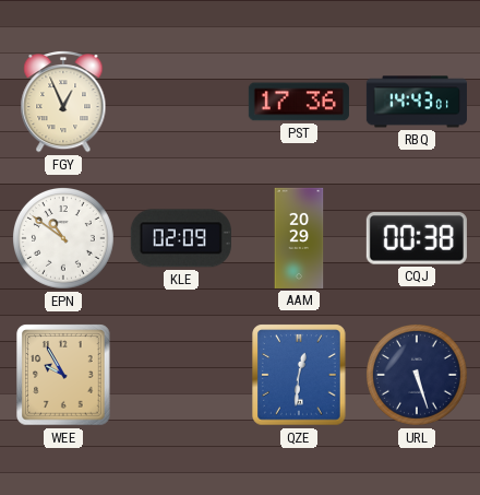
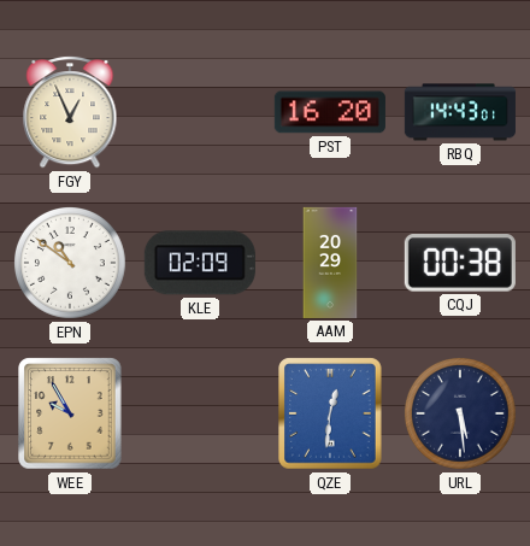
PST: 17:36 -> 16:20 (330, 112)
URL: 5:27 -> 5:29 (461, 415)
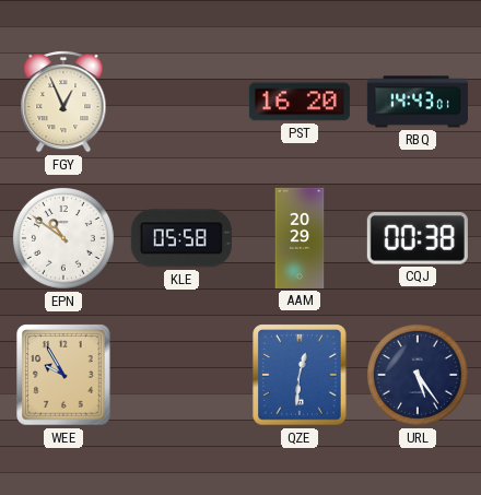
KLE: 02:09 -> 05:58 (181, 238)
URL: 5:29 -> 5:24 (419, 376)
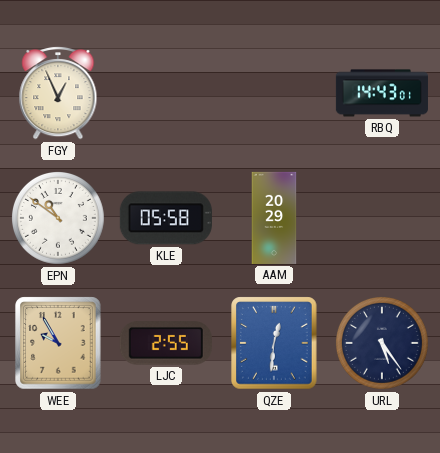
PST: 16:20 -> none (300, 102)
CQJ: 00:38 -> none (418, 239)
LJC: none -> 2:55 (166, 343)
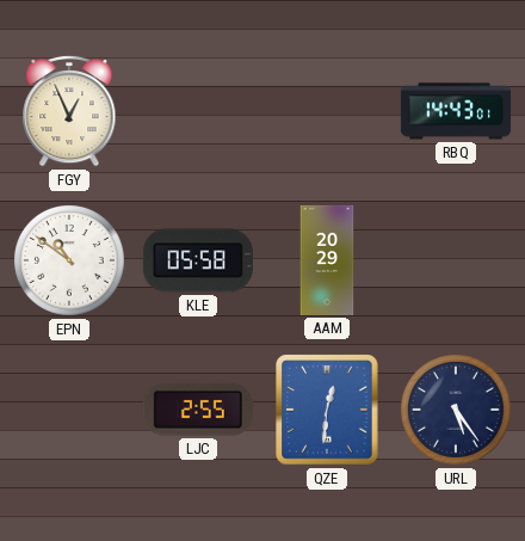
WEE: 9:55 -> none (58, 343)
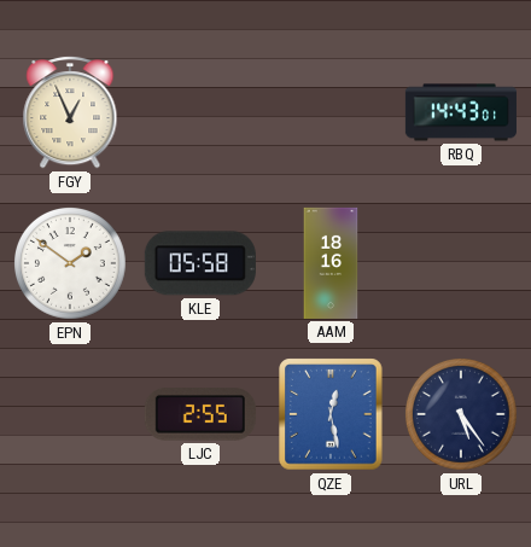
EPN: 10:51 -> 1:51 (71, 264)
AAM: 20:29 -> 18:16 (331, 263)
QZE: 12:31 -> 12:28 (331, 414)
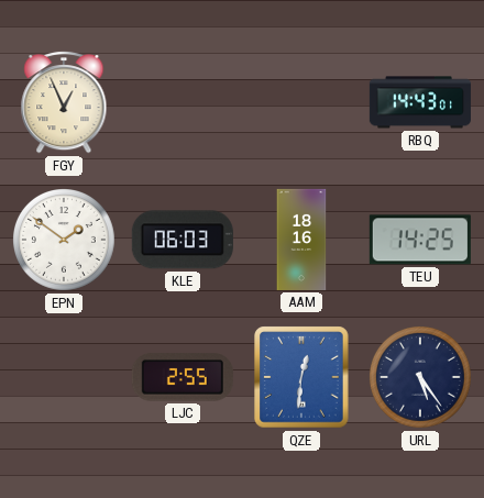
KLE: 05:58 -> 06:03 (183, 240)
TEU: none -> 14:25 (420, 240)
QZE: 12:28 -> 12:31 (301, 377)
